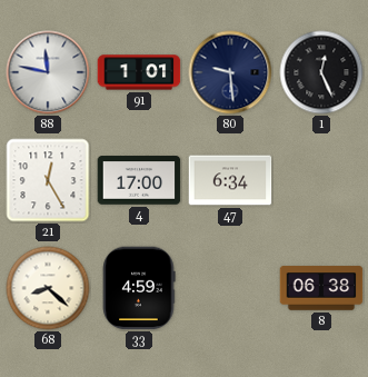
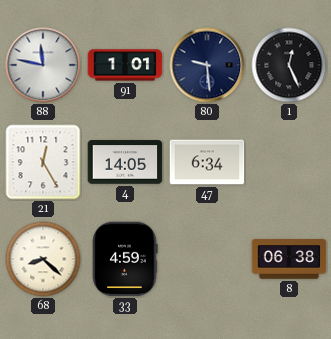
4: 17:00 -> 14:05 (125, 162)
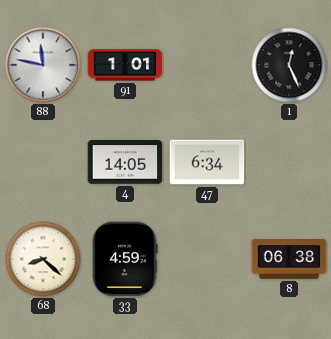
80: 9:29 -> none (207, 65)
21: 12:25 -> none (43, 162)
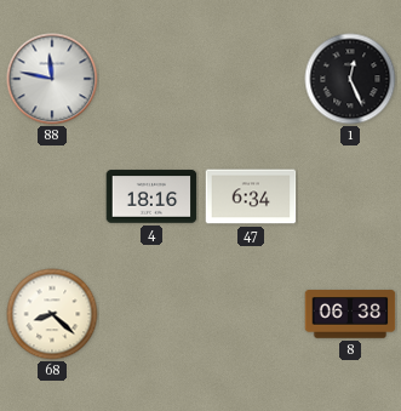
91: 1:01 -> none (125, 65)
4: 14:05 -> 18:16 (151, 196)
33: 4:59 -> none (125, 259)
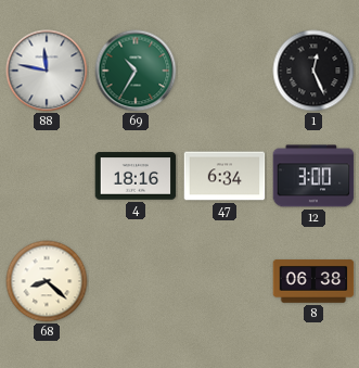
69: none -> 10:35 (136, 71)
12: none -> 3:00 (313, 176)
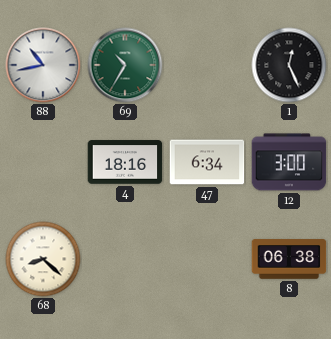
88: 11:47 -> 10:43 (43, 65)
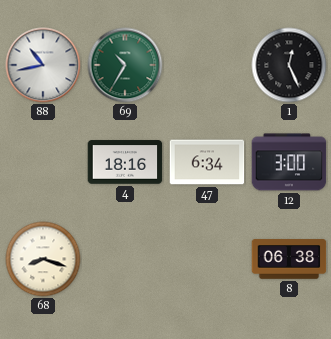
68: 8:22 -> 8:18 (43, 259)
